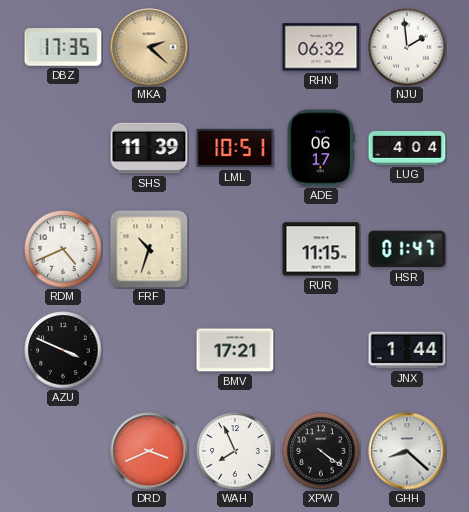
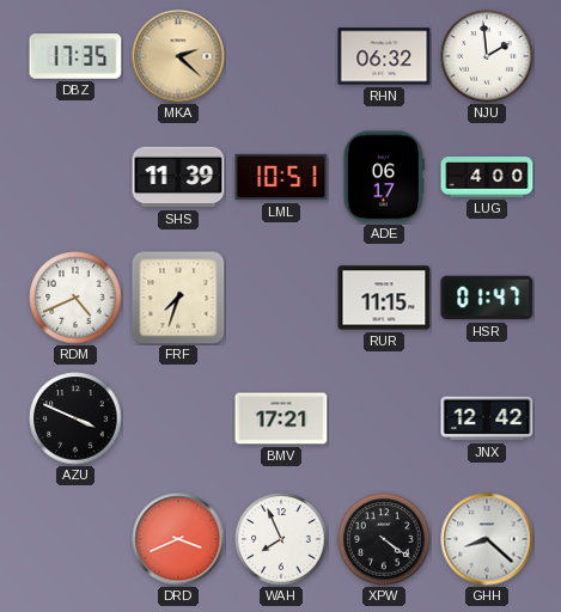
LUG: 4:04 -> 4:00 (487, 177)
FRF: 10:33 -> 7:33 (178, 298)
JNX: 1:44 -> 12:42 (487, 418)
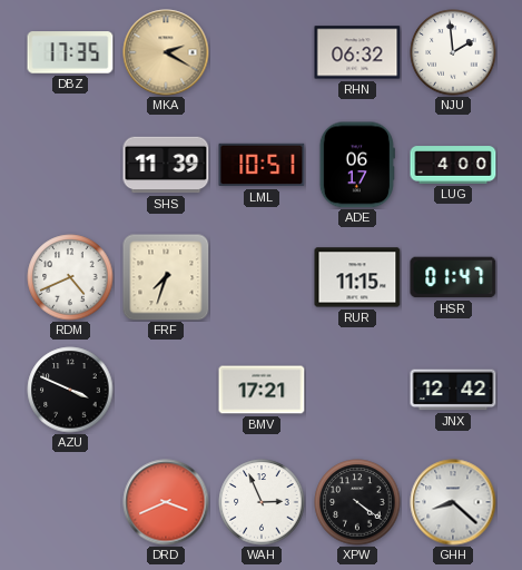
MKA: 2:22 -> 2:20 (166, 52)
WAH: 7:56 -> 2:56 (262, 502)
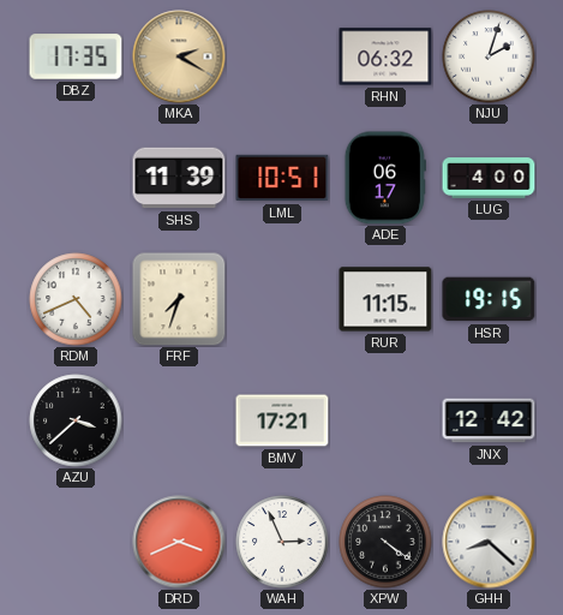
NJU: 1:59 -> 2:03 (489, 56)
HSR: 01:47 -> 19:15 (489, 299)
AZU: 3:49 -> 3:38 (76, 420)
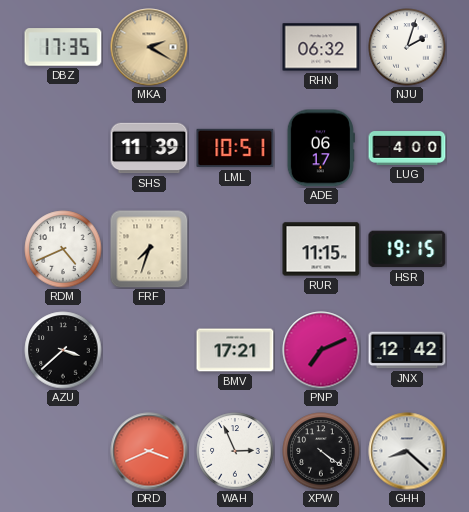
PNP: none -> 7:11 (321, 350)
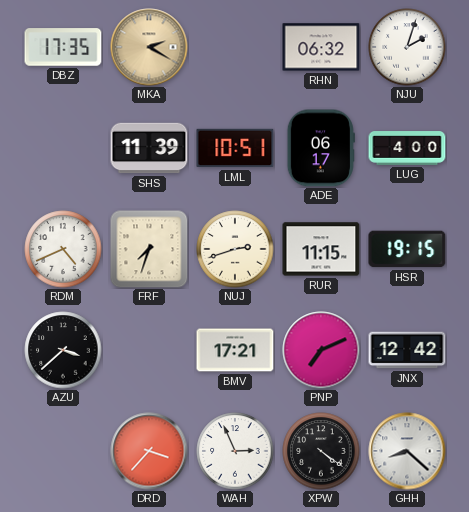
NUJ: none -> 2:42 (235, 249)
DRD: 3:41 -> 3:37 (149, 451)
